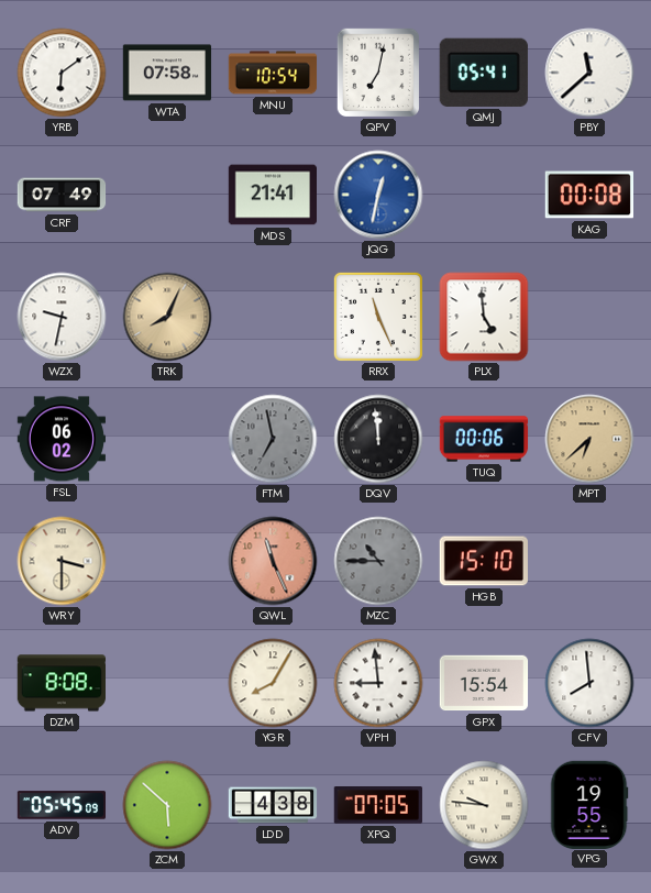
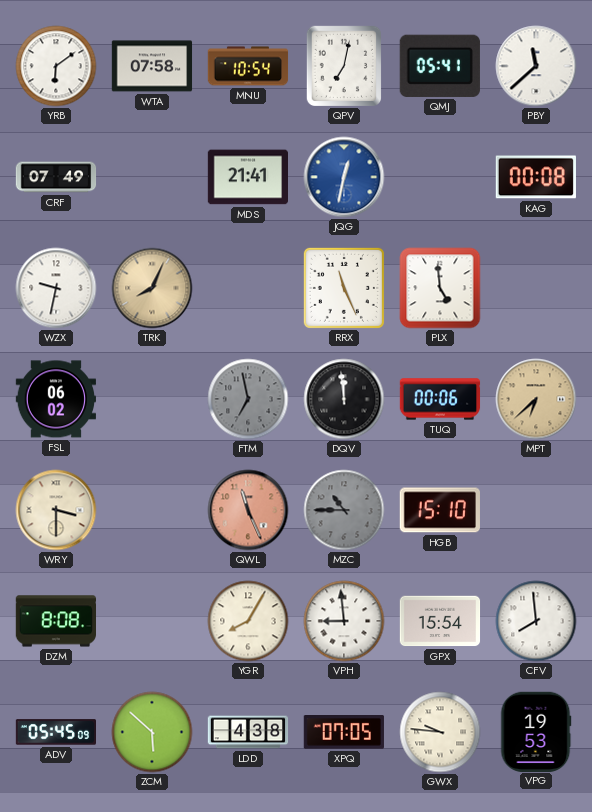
VPG: 19:55 -> 19:53 (536, 731)
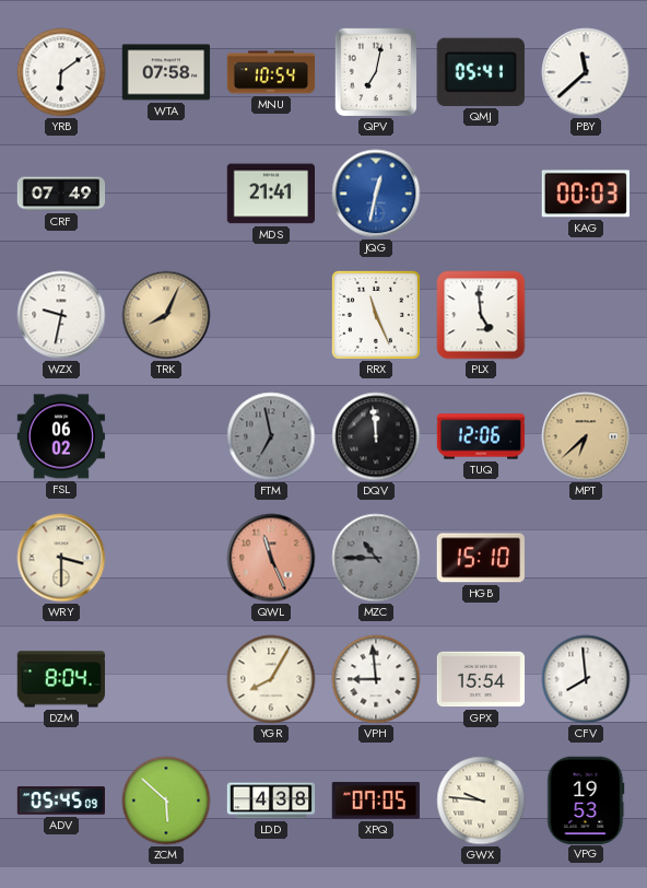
KAG: 00:08 -> 00:03 (586, 194)
TUQ: 00:06 -> 12:06 (481, 436)
DZM: 8:08 -> 8:04 (61, 679)
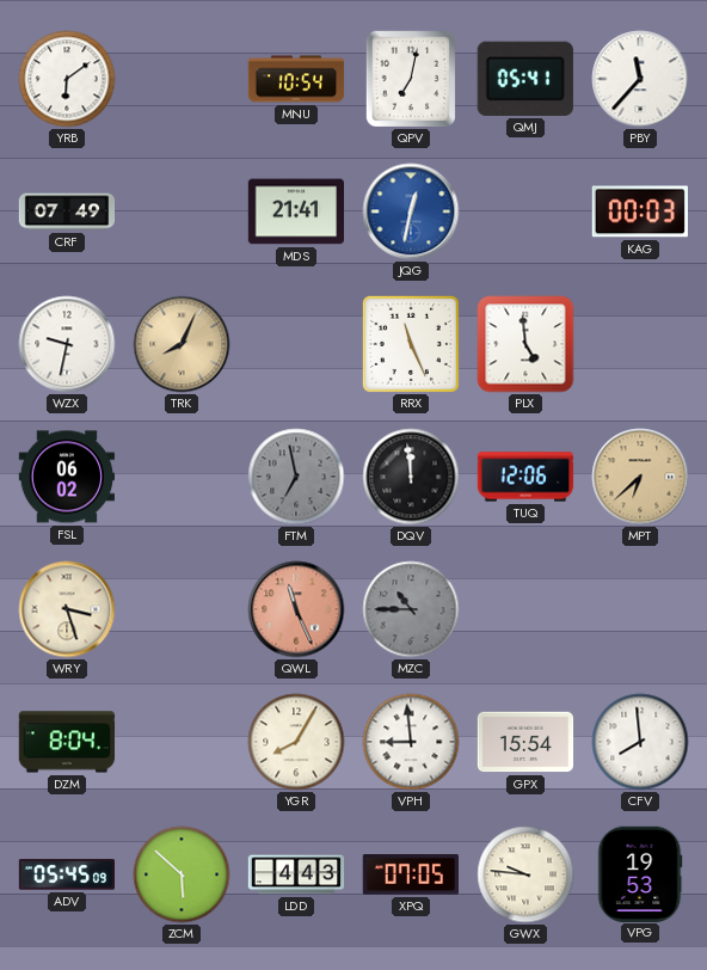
WTA: 07:58 -> none (166, 72)
PBY: 11:38 -> 11:37 (640, 79)
WRY: 3:30 -> 3:27 (67, 609)
HGB: 15:10 -> none (481, 558)
LDD: 4:38 -> 4:43 (296, 874)
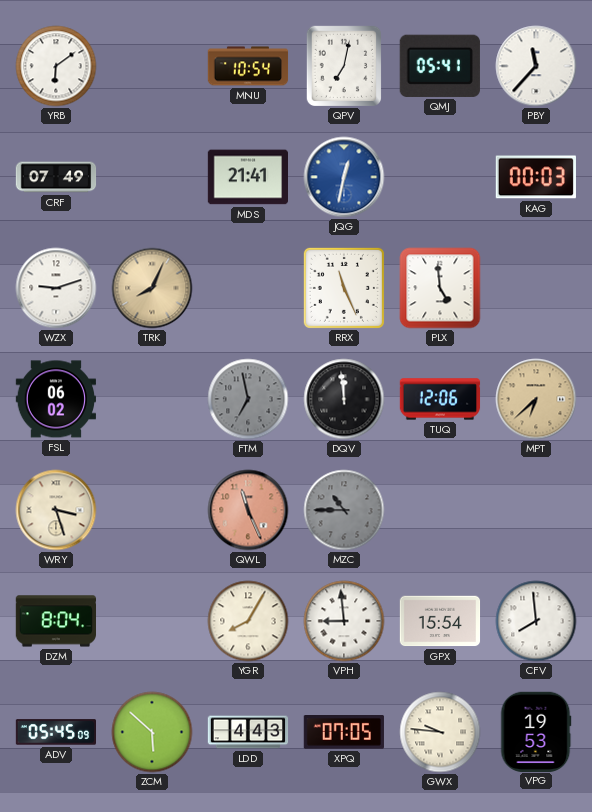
WZX: 9:32 -> 9:12 (56, 288)
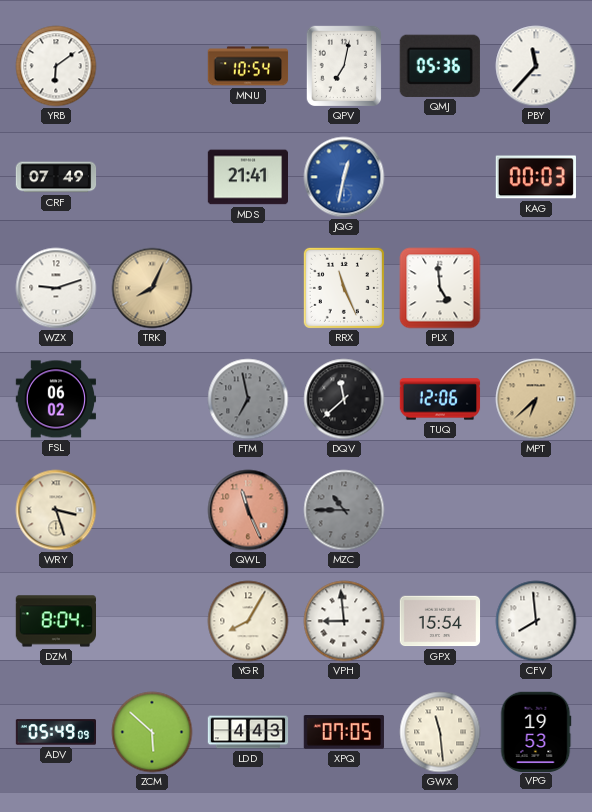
QMJ: 05:41 -> 05:36 (440, 66)
DQV: 11:59 -> 11:38 (344, 399)
ADV: 05:45 -> 05:49 (56, 732)
GWX: 9:46 -> 11:29 (440, 732)
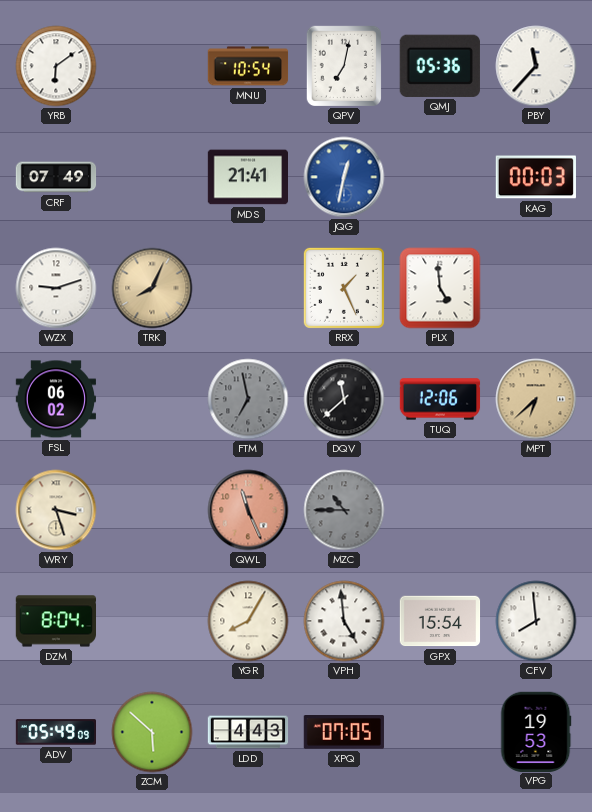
RRX: 11:26 -> 1:26 (344, 288)
VPH: 8:59 -> 4:59 (344, 621)
GWX: 11:29 -> none (440, 732)
